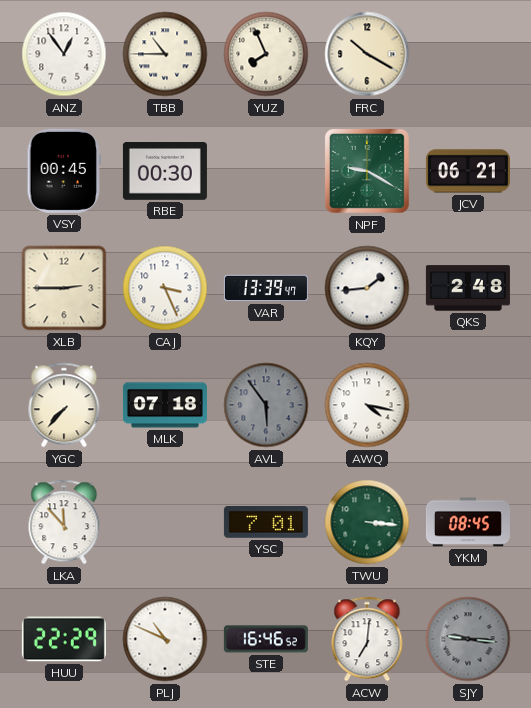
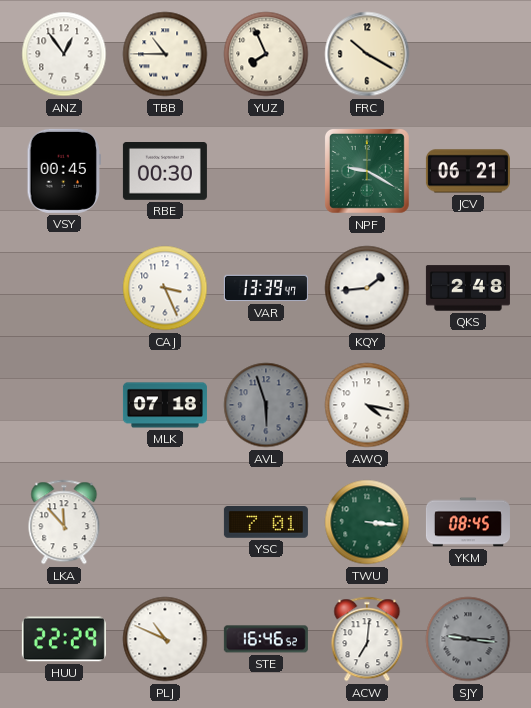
XLB: 2:45 -> none (64, 288)
YGC: 7:37 -> none (64, 405)
AVL: 5:54 -> 5:57 (266, 405)
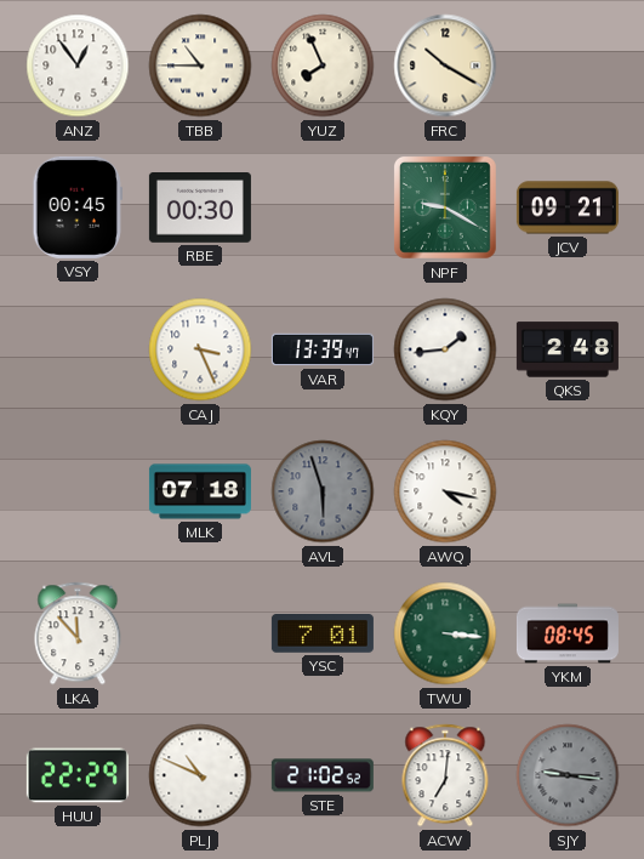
JCV: 06:21 -> 09:21 (568, 207)
STE: 16:46 -> 21:02 (323, 775)
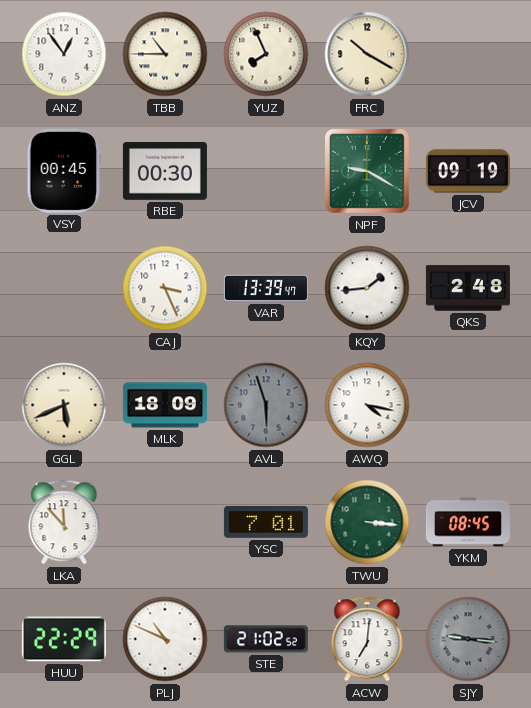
JCV: 09:21 -> 09:19 (468, 171)
GGL: none -> 5:41 (64, 405)
MLK: 07:18 -> 18:09 (165, 405)
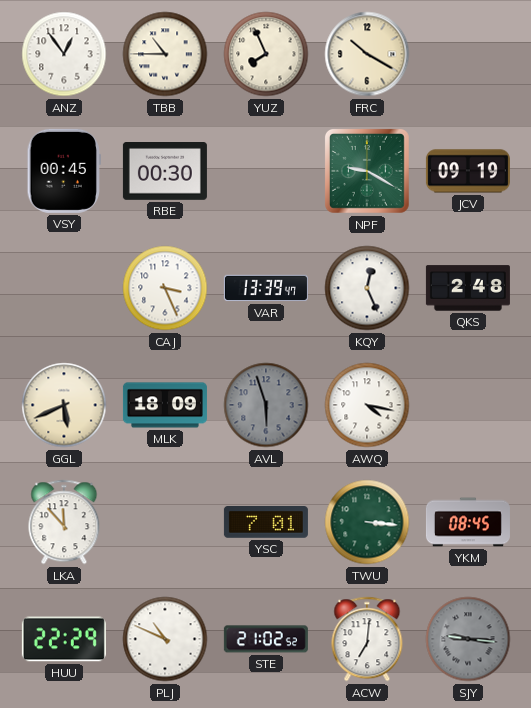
KQY: 1:44 -> 12:26 (367, 288)
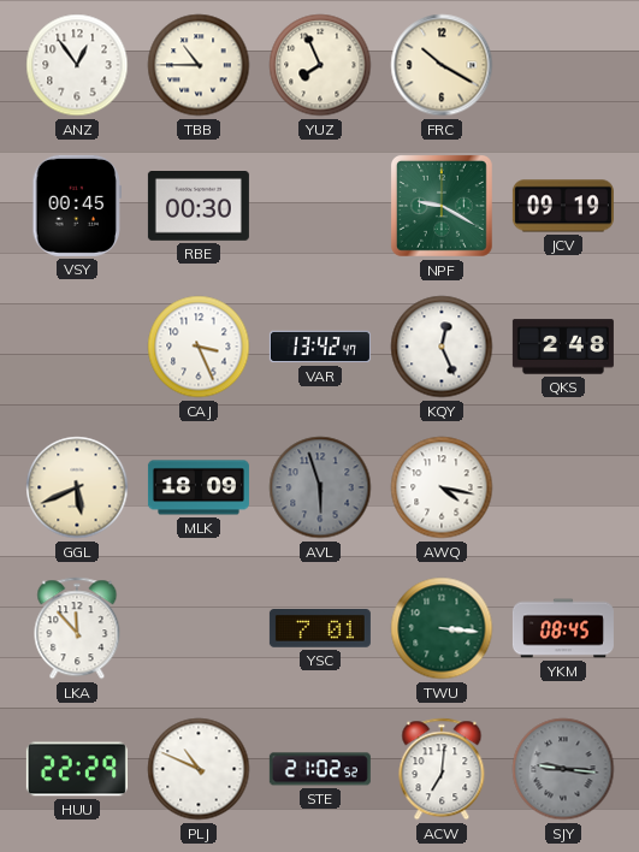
VAR: 13:39 -> 13:42 (320, 347)
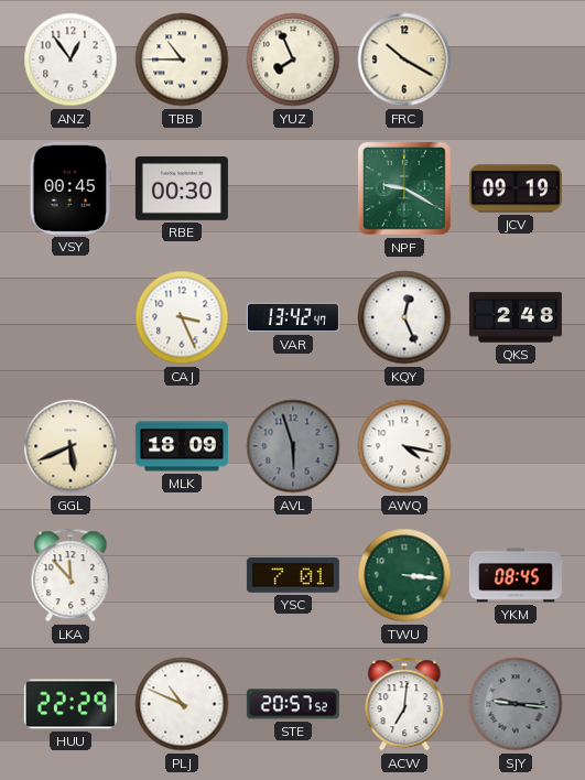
STE: 21:02 -> 20:57 (293, 704)
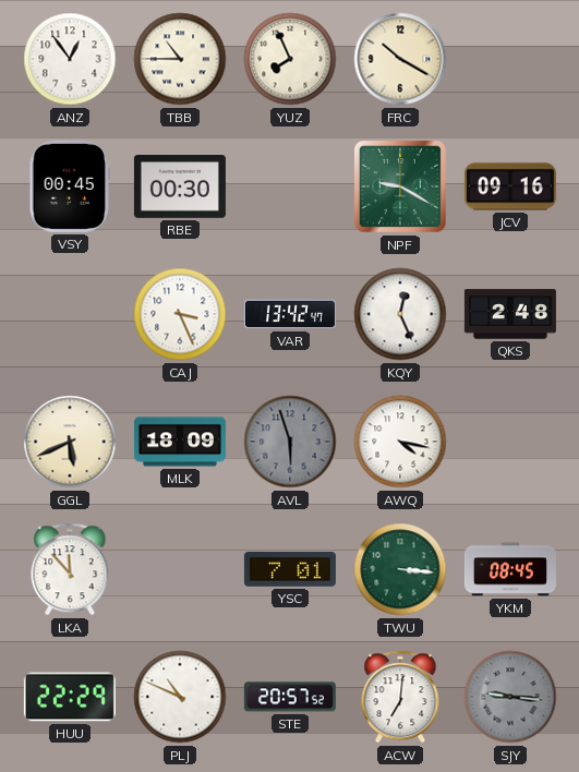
JCV: 09:19 -> 09:16 (510, 186)
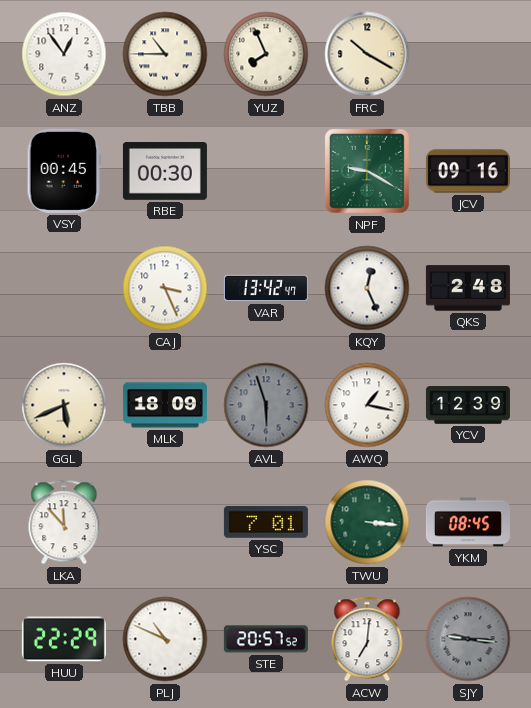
AWQ: 4:17 -> 1:17 (367, 405)
YCV: none -> 12:39 (468, 405)
